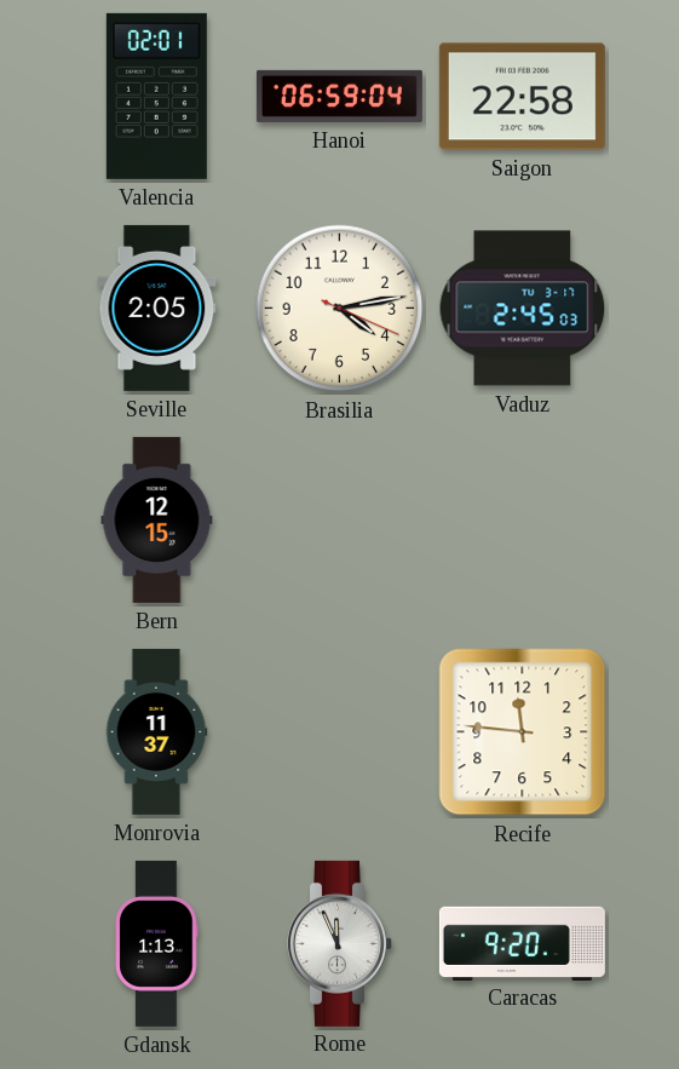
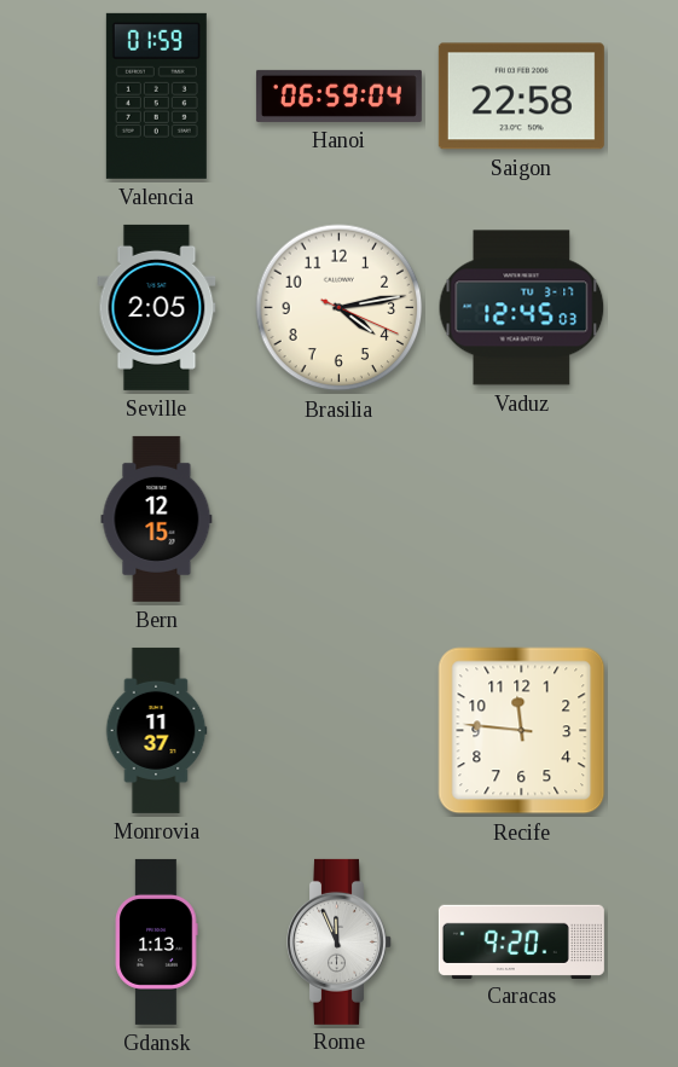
Valencia: 02:01 -> 01:59 (156, 95)
Vaduz: 2:45 -> 12:45 (522, 308)
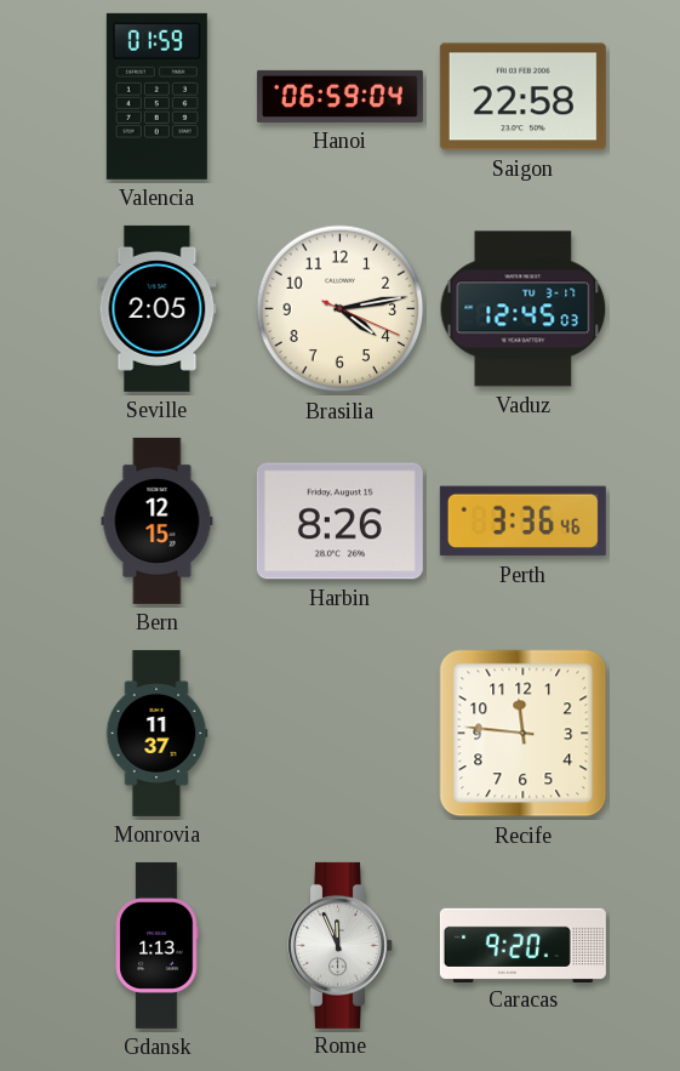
Harbin: none -> 8:26 (339, 522)
Perth: none -> 3:36 (522, 522)
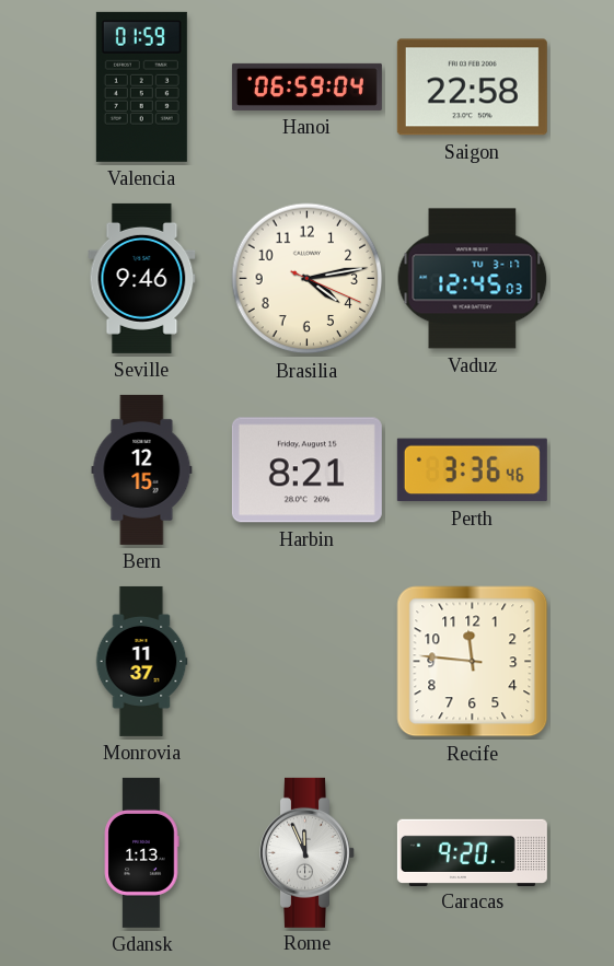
Seville: 2:05 -> 9:46 (142, 278)
Harbin: 8:26 -> 8:21 (306, 470)
